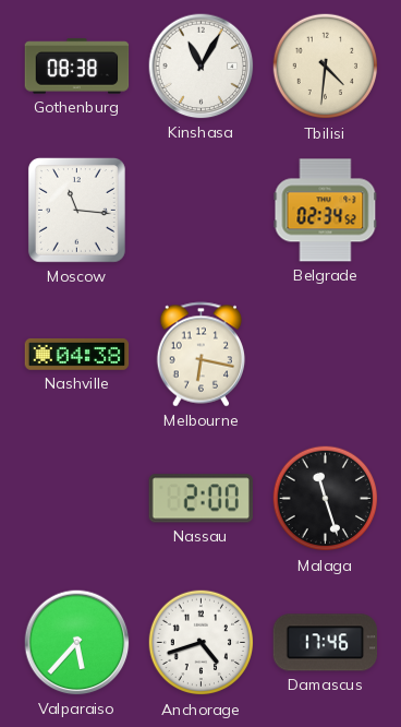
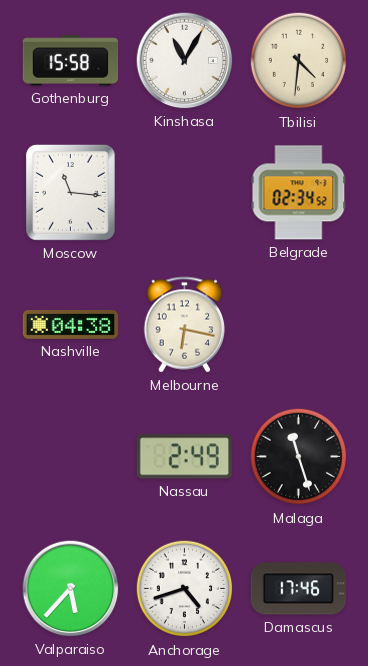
Gothenburg: 08:38 -> 15:58 (71, 61)
Nassau: 2:00 -> 2:49 (184, 457)
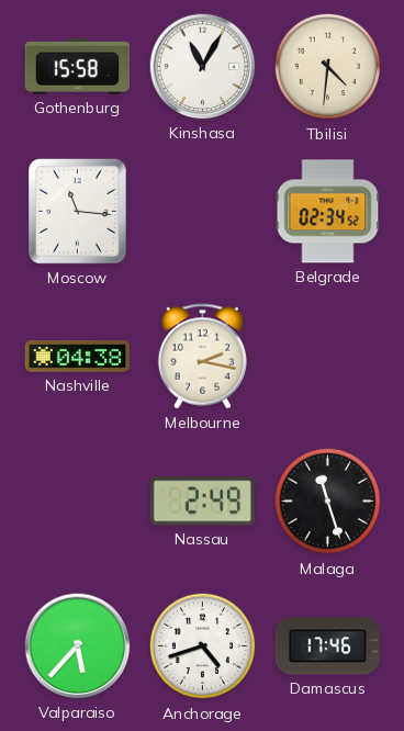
Melbourne: 6:17 -> 2:17 (203, 357)
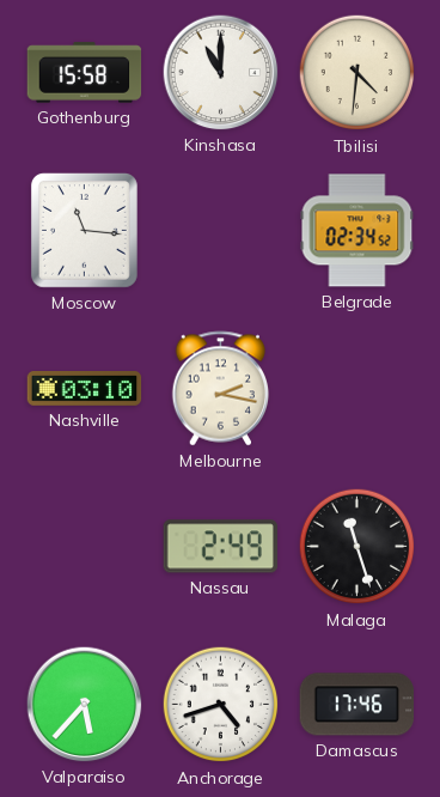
Kinshasa: 11:05 -> 11:00 (221, 73)
Nashville: 04:38 -> 03:10 (85, 389)
